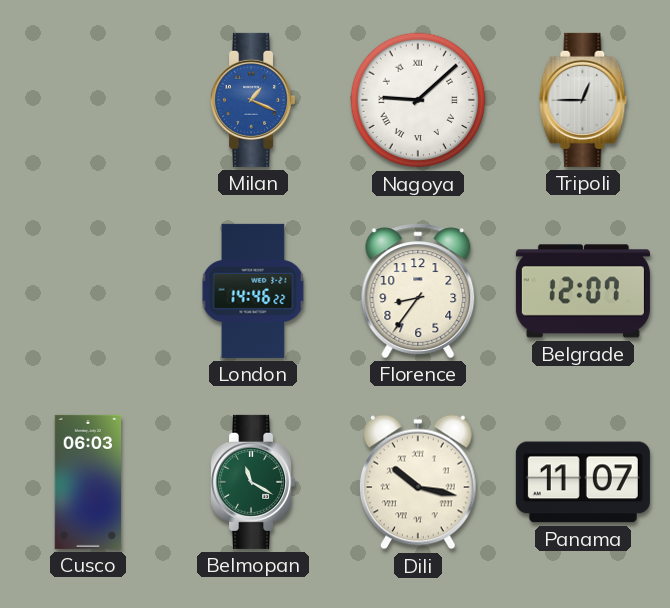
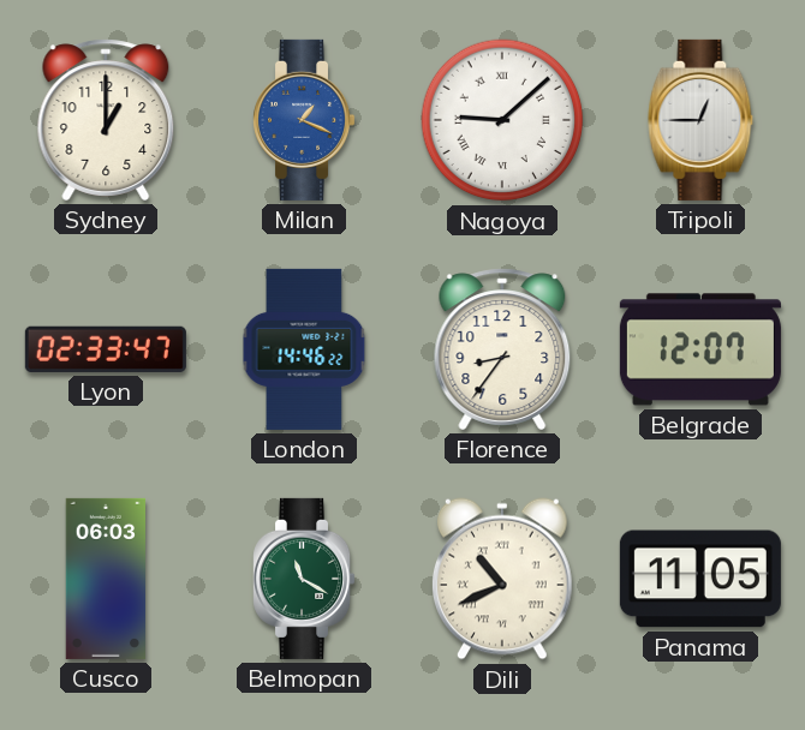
Sydney: none -> 1:00 (106, 120)
Lyon: none -> 02:33 (106, 349)
Dili: 10:17 -> 10:41 (503, 579)
Panama: 11:07 -> 11:05 (700, 579)
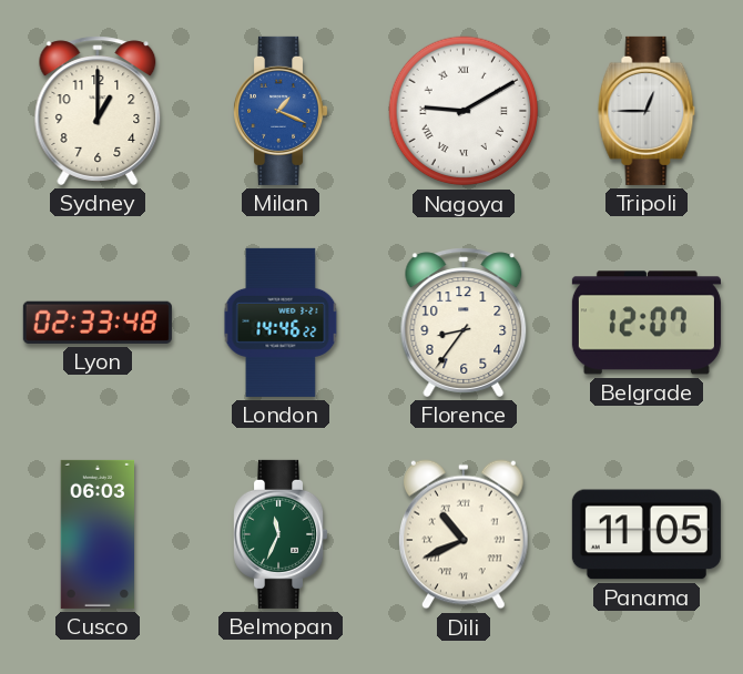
Nagoya: 9:08 -> 9:10 (464, 111)
Lyon: 02:33:47 -> 02:33:48 (98, 323)
Belmopan: 11:20 -> 11:34 (281, 534)
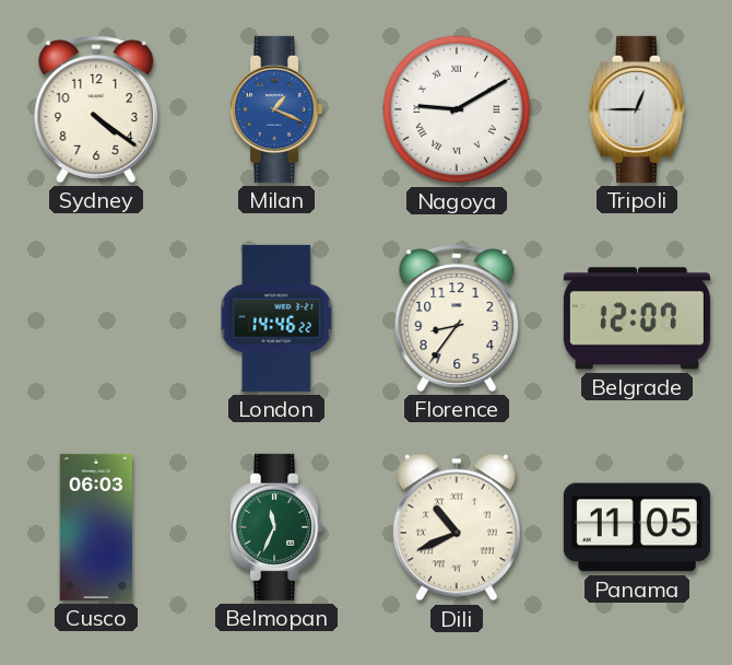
Sydney: 1:00 -> 4:21 (96, 109)
Lyon: 02:33 -> none (98, 323)
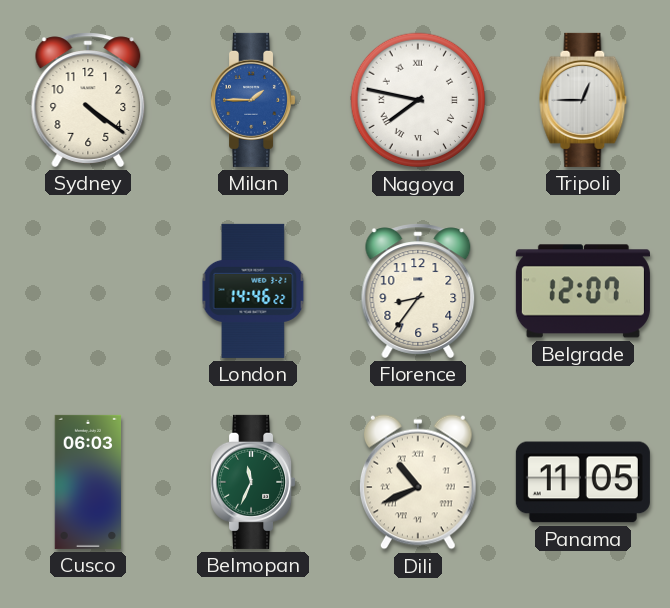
Milan: 1:19 -> 1:45 (253, 100)
Nagoya: 9:10 -> 7:47 (418, 100)
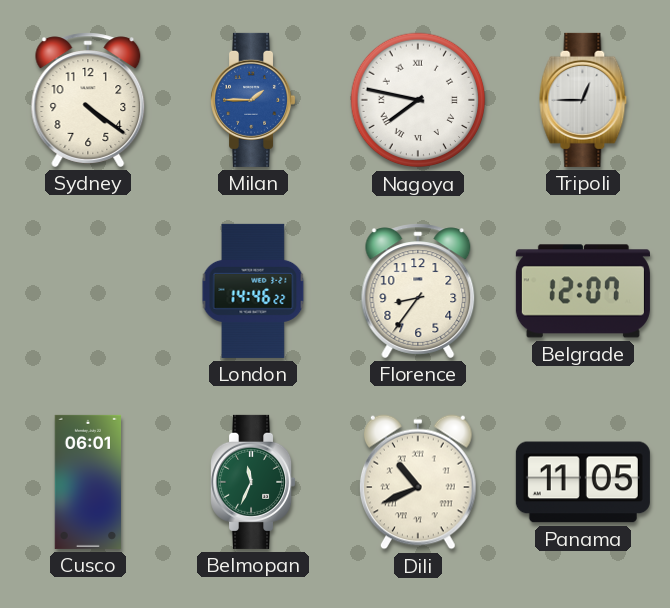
Cusco: 06:03 -> 06:01 (88, 482)
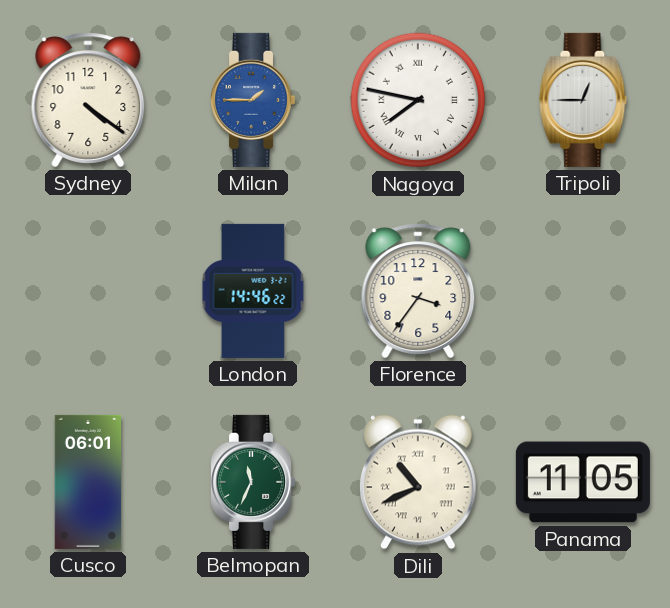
Florence: 8:36 -> 3:36 (418, 291)
Belgrade: 12:07 -> none (583, 291)
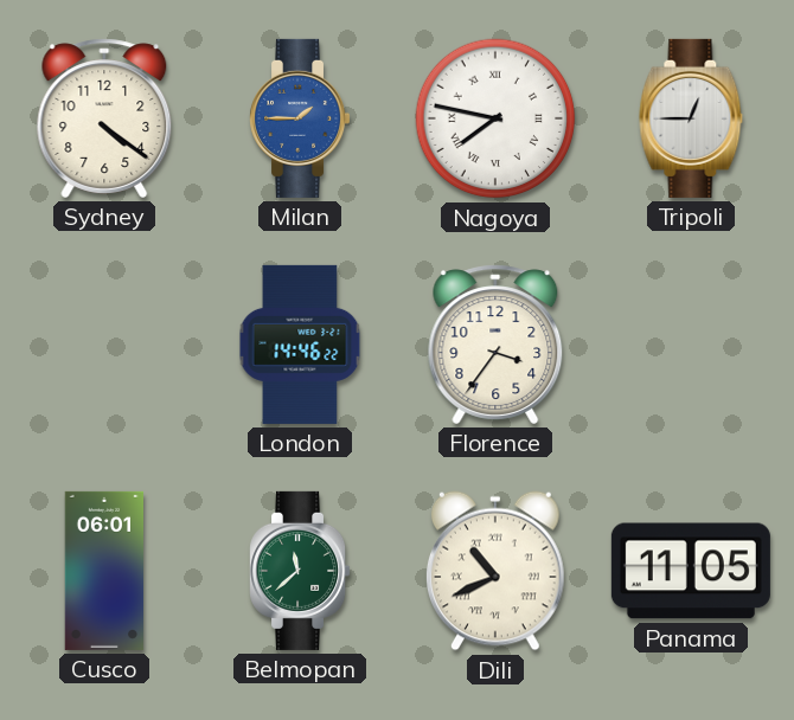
Belmopan: 11:34 -> 11:38 (300, 571)
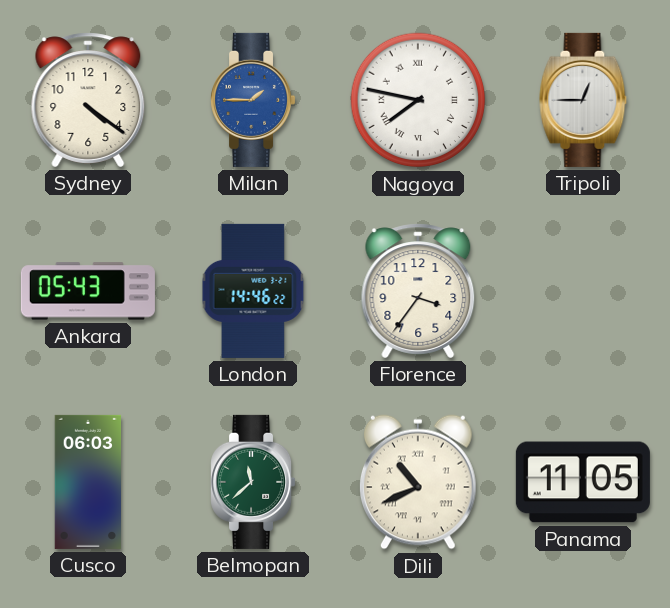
Ankara: none -> 05:43 (88, 291)
Cusco: 06:01 -> 06:03 (88, 482)
